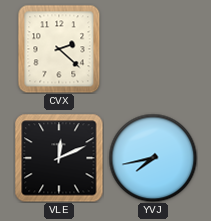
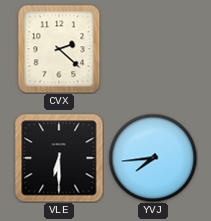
VLE: 12:11 -> 6:30 (59, 158)
YVJ: 7:43 -> 7:44 (153, 158)
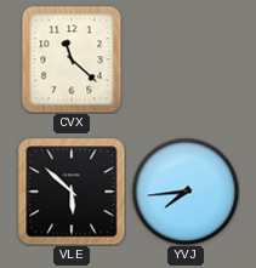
CVX: 2:22 -> 11:22 (72, 59)
VLE: 6:30 -> 5:52 (72, 192)
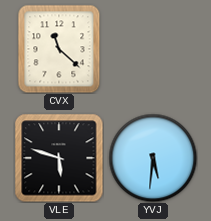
VLE: 5:52 -> 5:48 (59, 158)
YVJ: 7:44 -> 5:31 (153, 158)
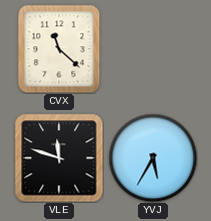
VLE: 5:48 -> 11:48 (59, 158)
YVJ: 5:31 -> 5:35 (153, 158)
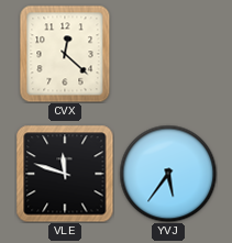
CVX: 11:22 -> 12:22 (65, 54)
YVJ: 5:35 -> 5:36 (168, 174)
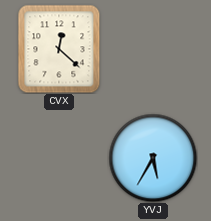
VLE: 11:48 -> none (65, 174)
YVJ: 5:36 -> 5:35 (153, 158)
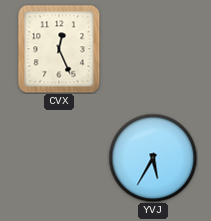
CVX: 12:22 -> 12:26 (59, 49)
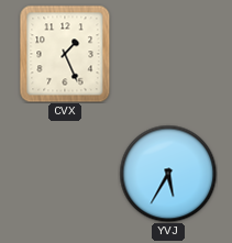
CVX: 12:26 -> 1:26 (65, 54)
